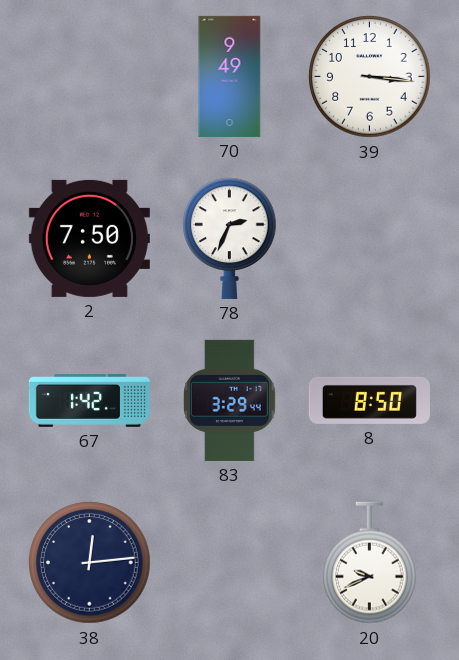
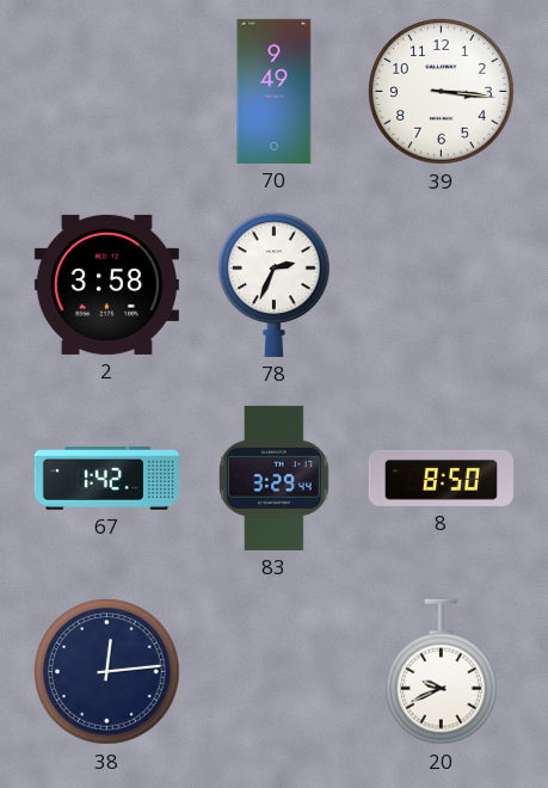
2: 7:50 -> 3:58 (106, 284)
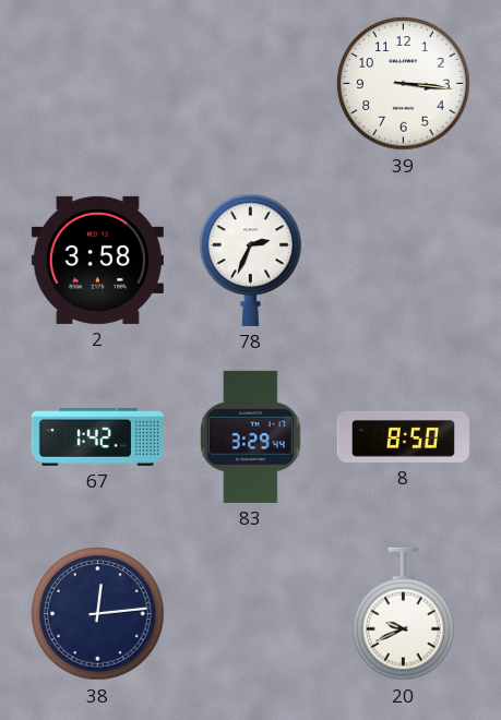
70: 9:49 -> none (275, 91)
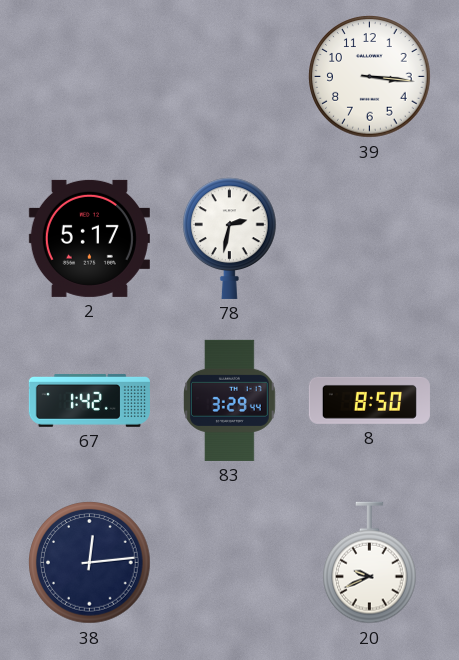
2: 3:58 -> 5:17 (89, 238)
78: 2:34 -> 2:32 (230, 238)
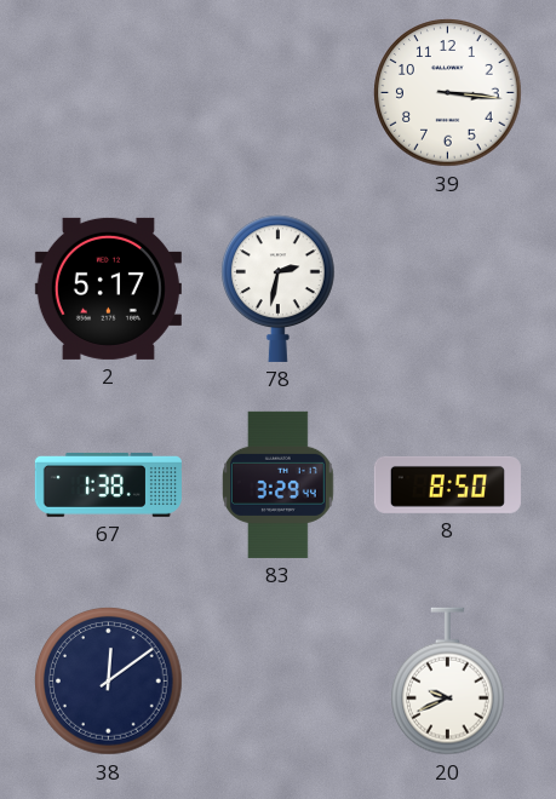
67: 1:42 -> 1:38 (108, 484)
38: 12:14 -> 12:09 (109, 682)
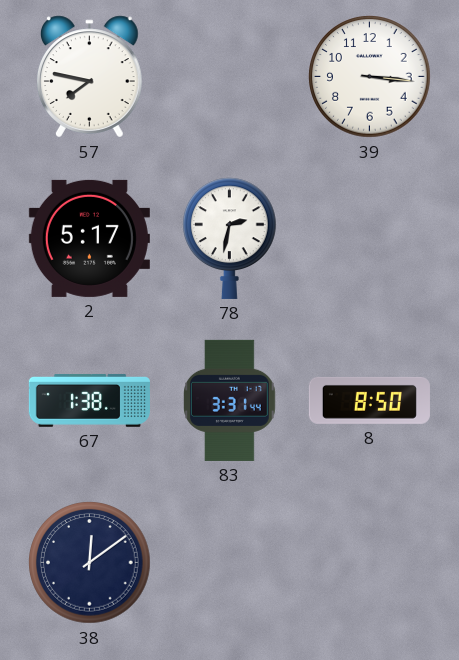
57: none -> 7:47 (90, 77)
83: 3:29 -> 3:31 (230, 400)
20: 9:41 -> none (448, 682)
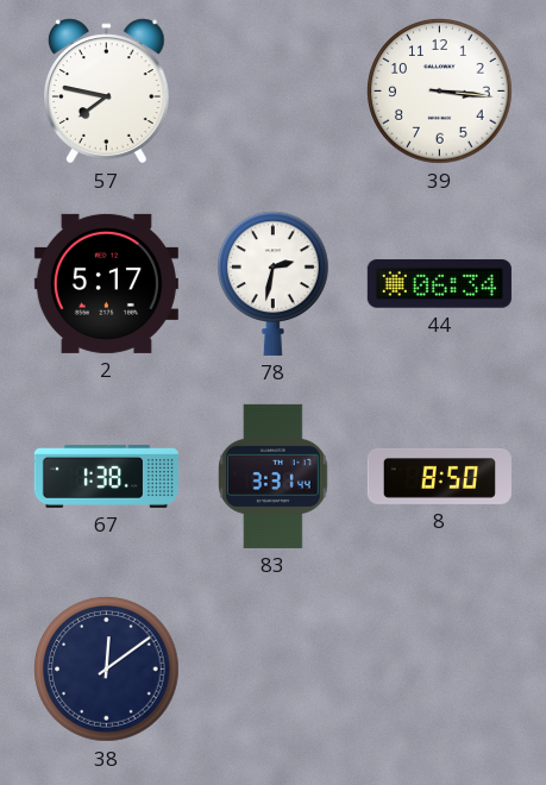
44: none -> 06:34 (439, 284)
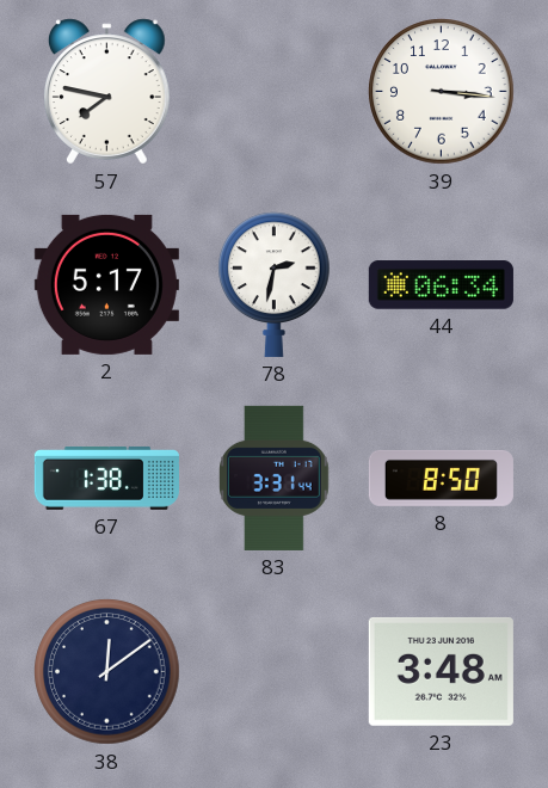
23: none -> 3:48 (441, 671)
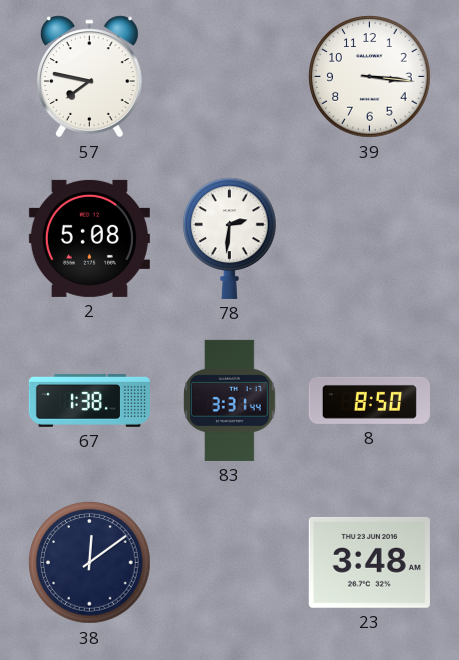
2: 5:17 -> 5:08 (89, 238)
78: 2:32 -> 2:31 (230, 238)
44: 06:34 -> none (441, 285)
